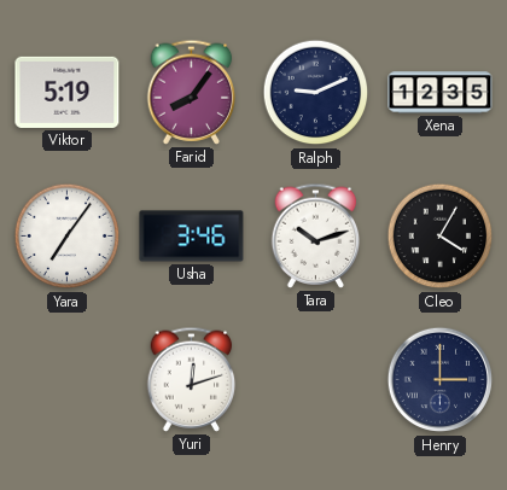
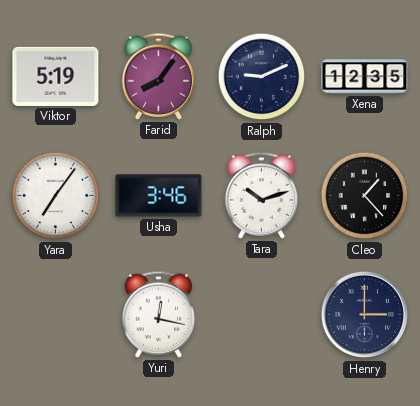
Cleo: 4:05 -> 1:23 (365, 196)
Yuri: 12:12 -> 12:17 (159, 314)
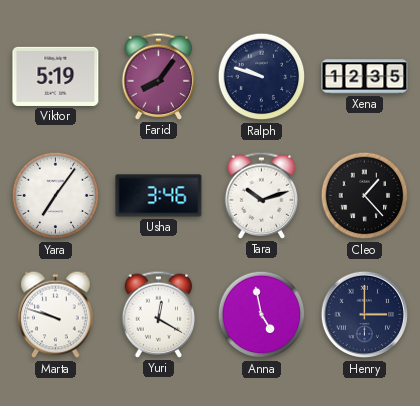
Ralph: 9:11 -> 9:48 (262, 77)
Marta: none -> 9:48 (56, 315)
Yuri: 12:17 -> 12:20 (159, 314)
Anna: none -> 4:58 (262, 315)
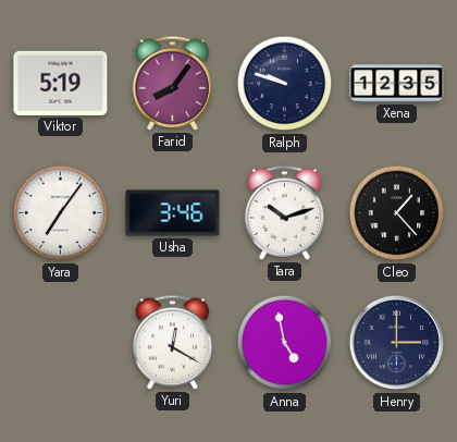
Marta: 9:48 -> none (56, 315)
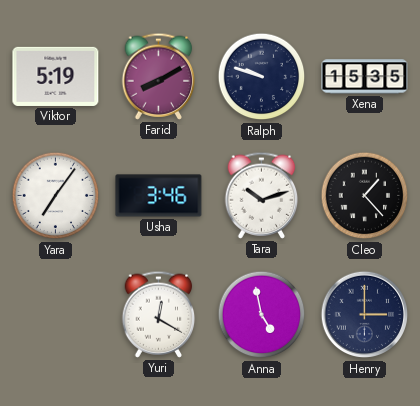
Farid: 8:06 -> 8:10 (159, 76)
Xena: 12:35 -> 15:35 (365, 77)
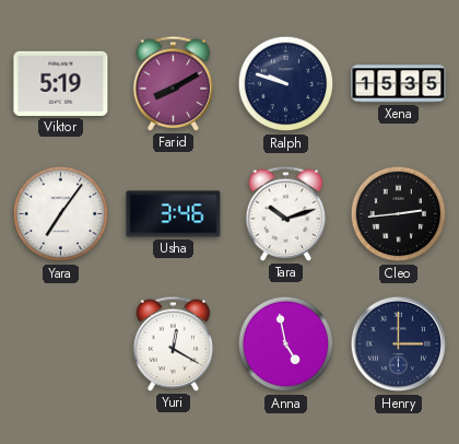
Cleo: 1:23 -> 2:44 (399, 214)
